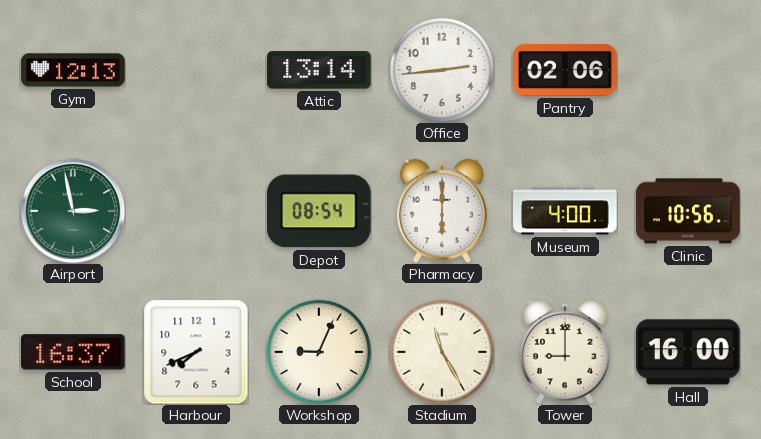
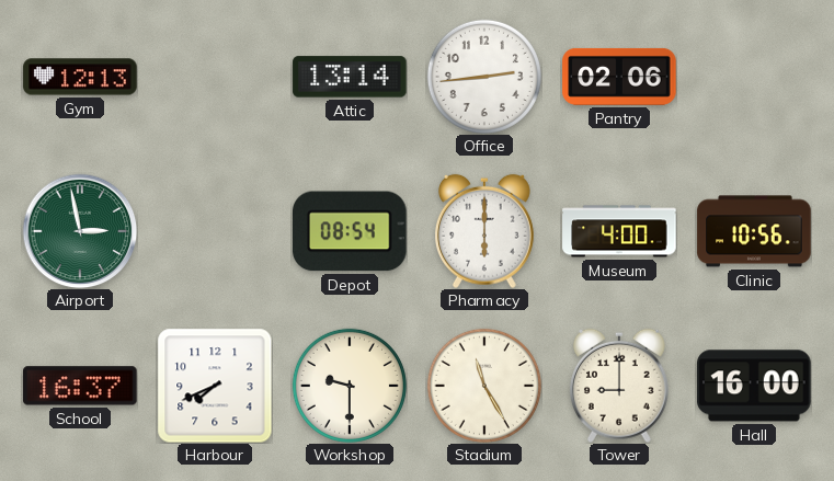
Workshop: 9:04 -> 9:30 (350, 386)
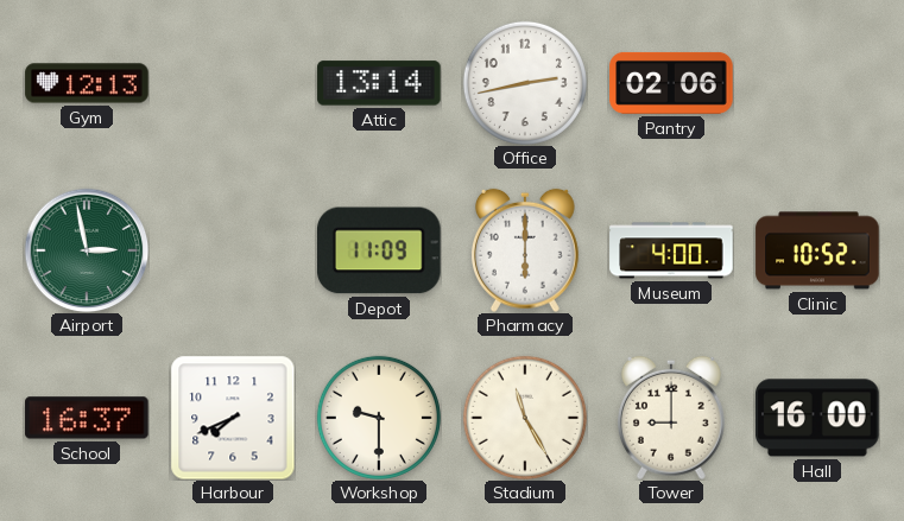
Office: 2:44 -> 2:43 (525, 83)
Depot: 08:54 -> 11:09 (380, 250)
Clinic: 10:56 -> 10:52 (817, 250)
